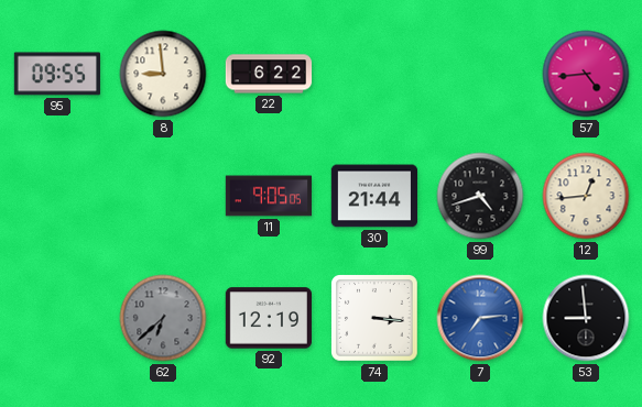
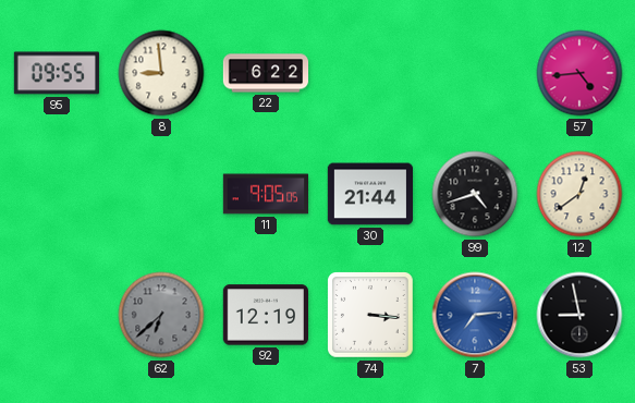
12: 12:44 -> 12:39 (579, 194)
53: 8:59 -> 8:58 (579, 315)
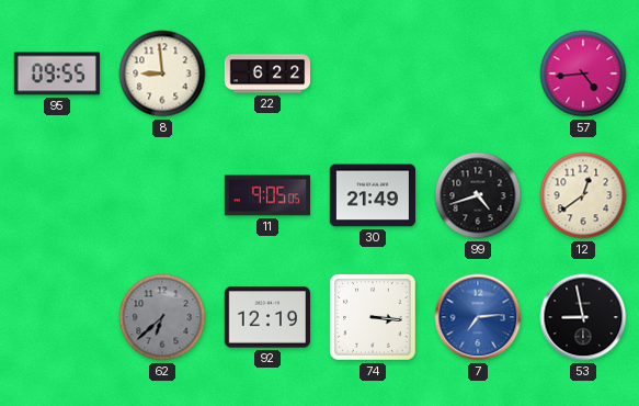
30: 21:44 -> 21:49 (372, 195)
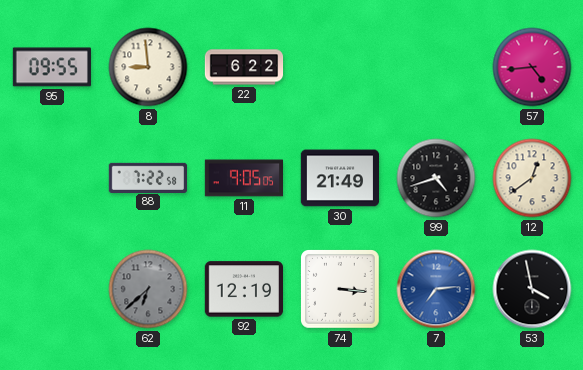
88: none -> 7:22 (147, 177)
53: 8:58 -> 3:58 (532, 289)
